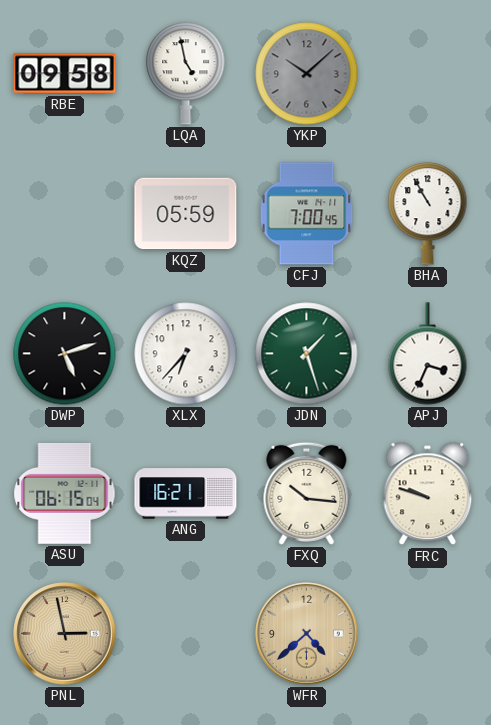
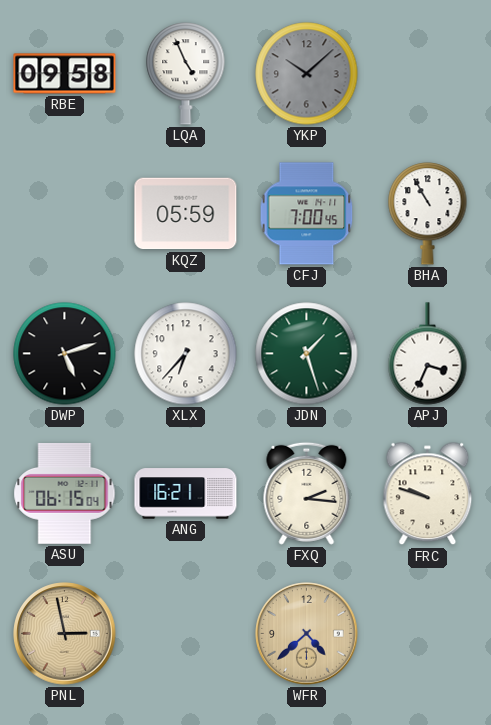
LQA: 4:58 -> 4:56 (186, 74)
FXQ: 10:16 -> 2:16 (307, 493)
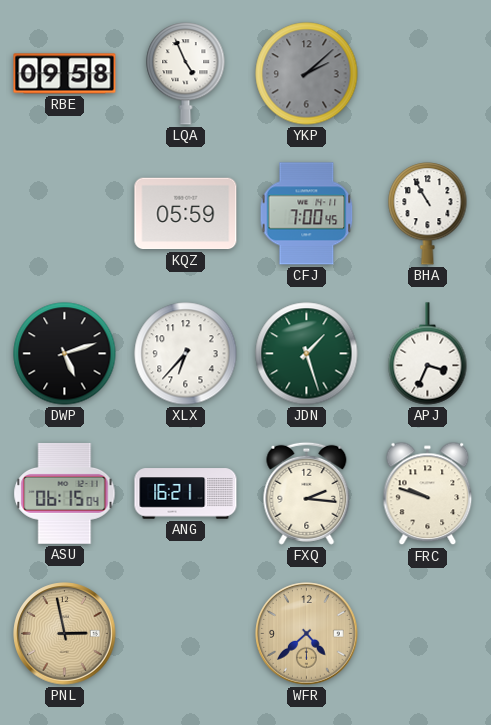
YKP: 10:08 -> 2:08 (307, 74)
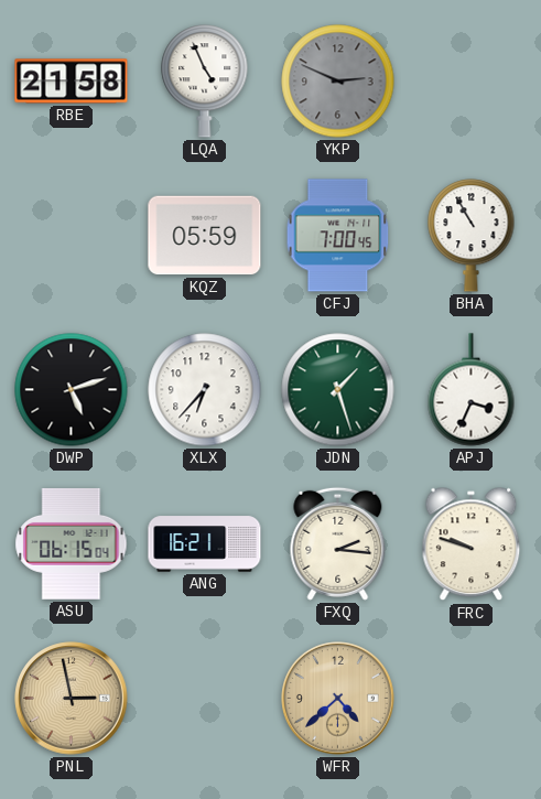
RBE: 09:58 -> 21:58 (72, 82)
YKP: 2:08 -> 2:49 (338, 82)
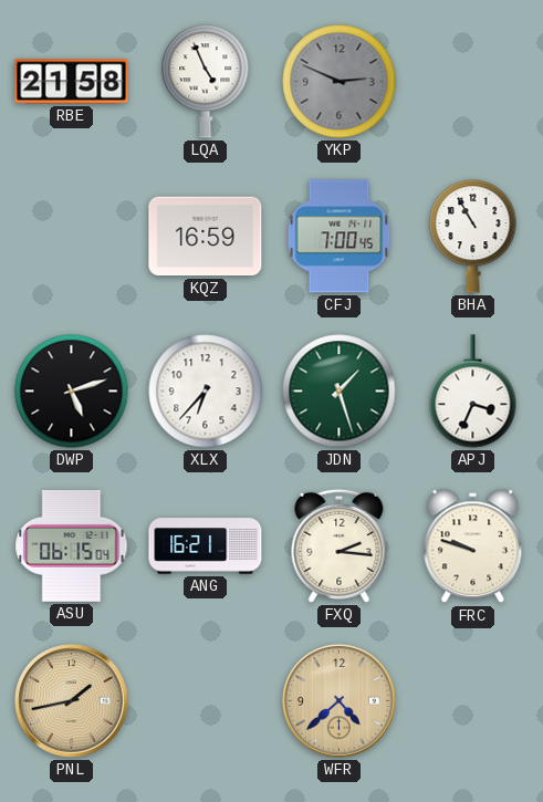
KQZ: 05:59 -> 16:59 (206, 237)
PNL: 2:58 -> 1:43 (72, 701)
